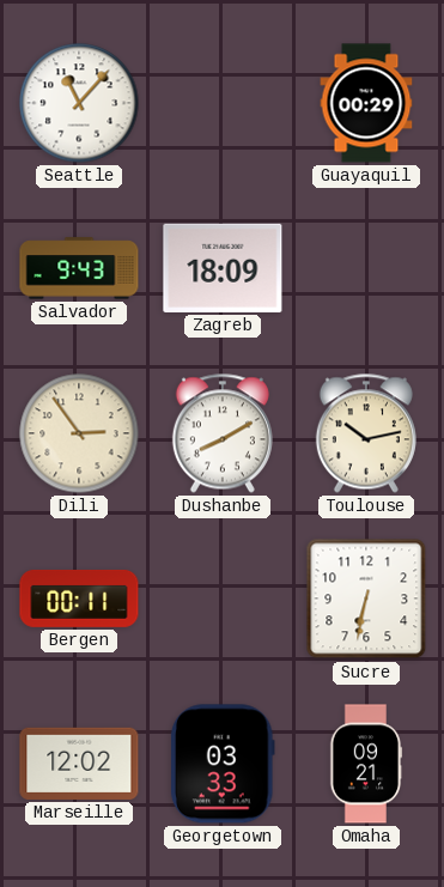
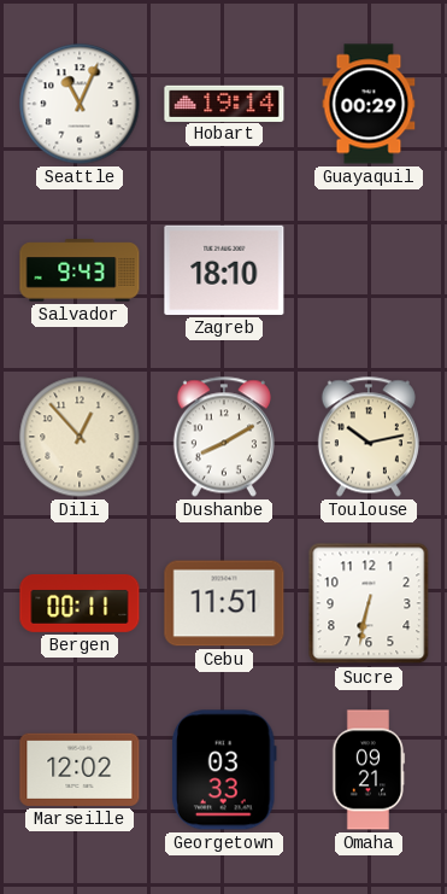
Seattle: 11:07 -> 11:04 (80, 104)
Hobart: none -> 19:14 (224, 103)
Zagreb: 18:09 -> 18:10 (224, 270)
Dili: 2:54 -> 12:53 (80, 437)
Cebu: none -> 11:51 (224, 603)
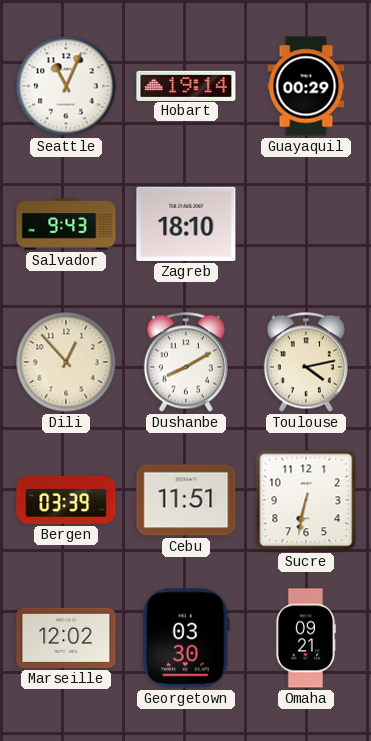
Toulouse: 10:13 -> 4:13 (306, 362)
Bergen: 00:11 -> 03:39 (66, 500)
Georgetown: 03:33 -> 03:30 (187, 638)
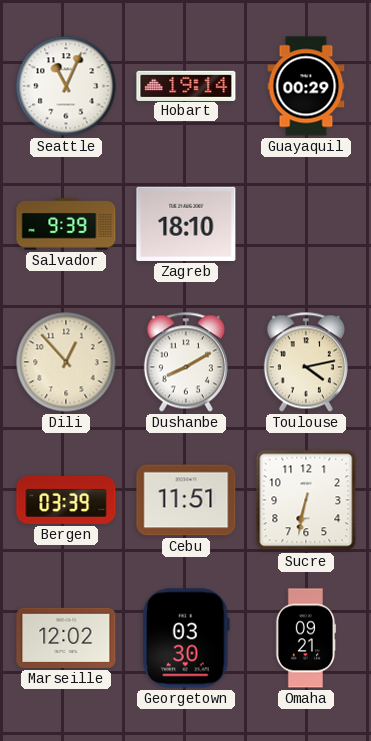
Salvador: 9:43 -> 9:39 (66, 224)
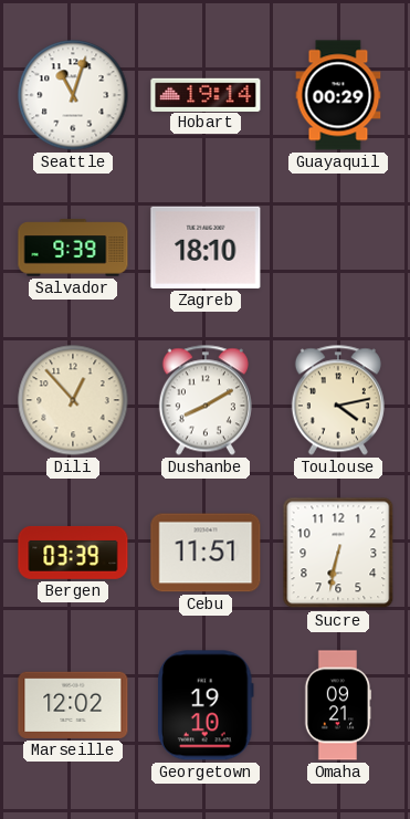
Seattle: 11:04 -> 11:03 (73, 95)
Georgetown: 03:30 -> 19:10 (207, 705)
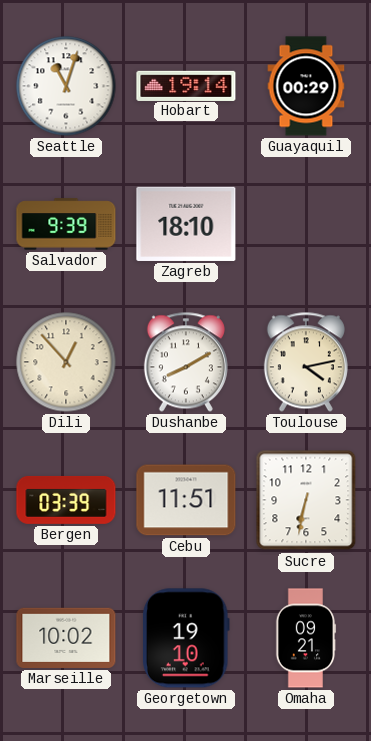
Marseille: 12:02 -> 10:02 (66, 638)
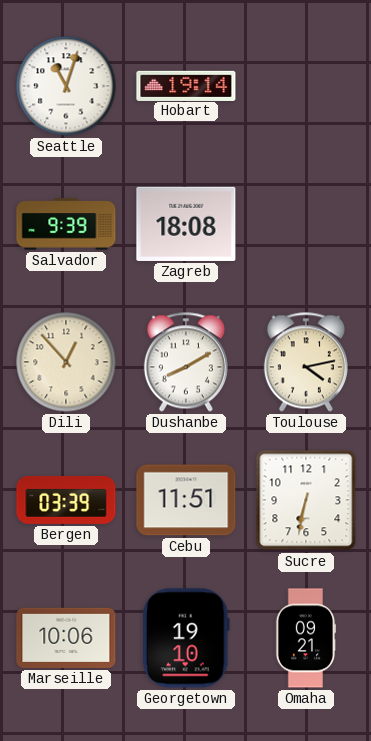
Guayaquil: 00:29 -> none (306, 86)
Zagreb: 18:10 -> 18:08 (186, 224)
Marseille: 10:02 -> 10:06 (66, 638)
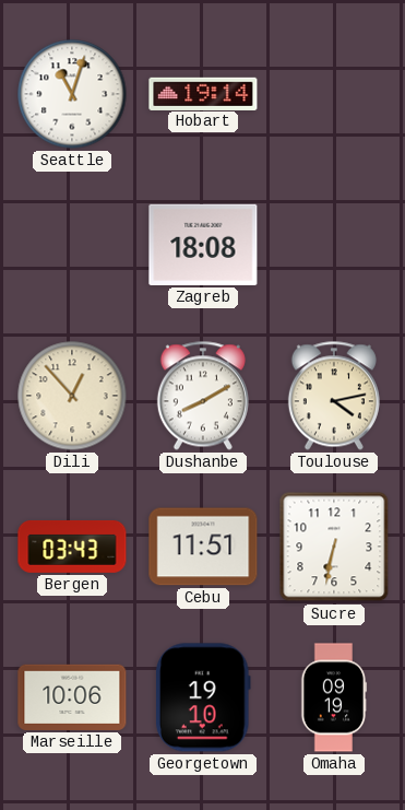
Salvador: 9:39 -> none (66, 224)
Bergen: 03:39 -> 03:43 (72, 547)
Omaha: 09:21 -> 09:19 (334, 697)
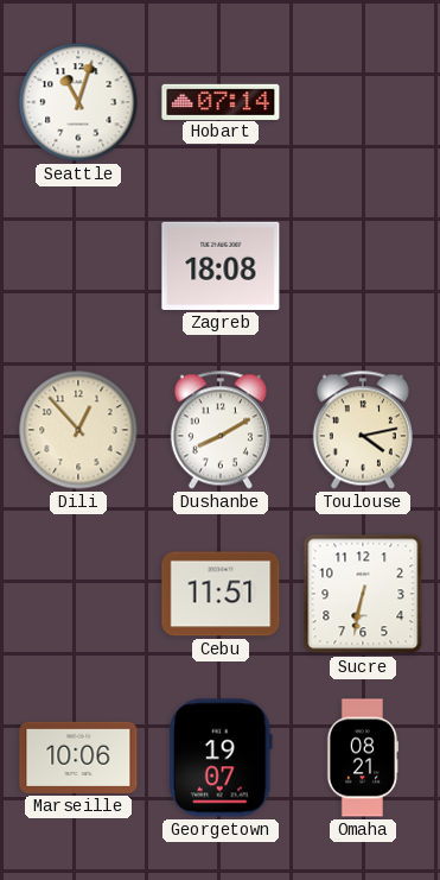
Hobart: 19:14 -> 07:14 (221, 101)
Bergen: 03:43 -> none (72, 547)
Georgetown: 19:10 -> 19:07 (222, 758)
Omaha: 09:19 -> 08:21 (363, 758)
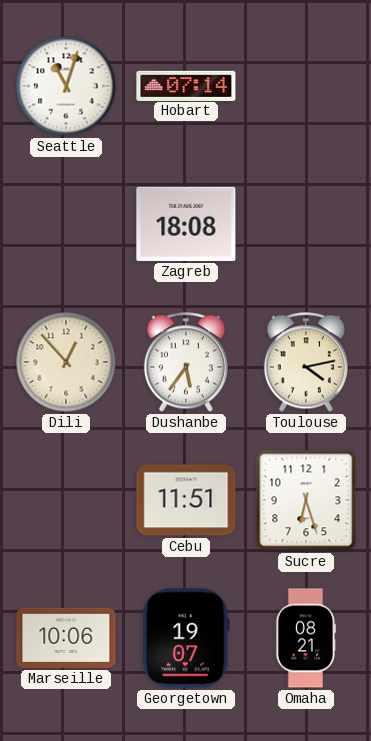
Dushanbe: 8:10 -> 5:36 (186, 362)
Sucre: 6:32 -> 6:27 (306, 500)
